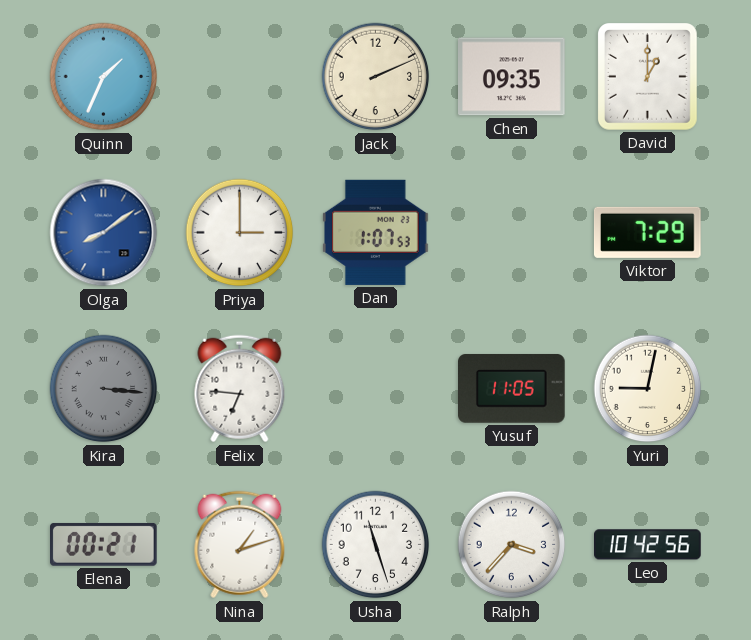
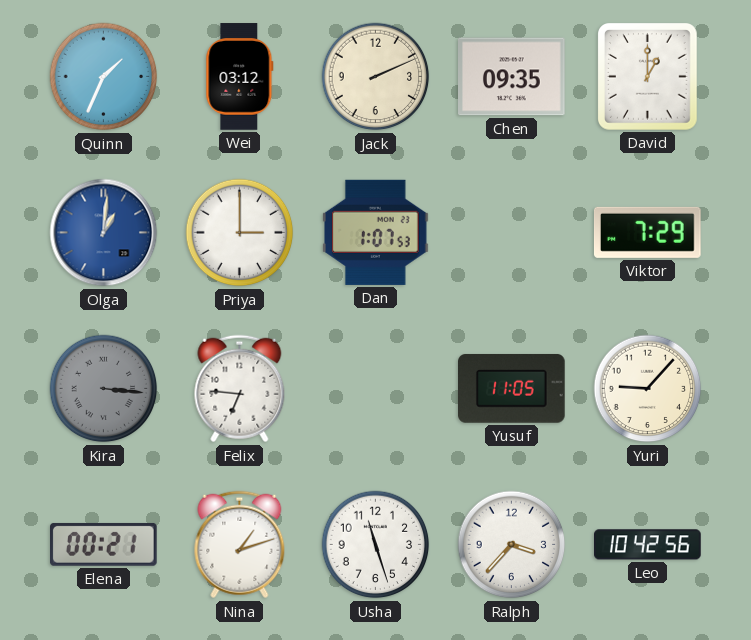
Wei: none -> 03:12 (240, 77)
Olga: 8:09 -> 1:01 (104, 233)
Yuri: 9:02 -> 9:07 (648, 389)
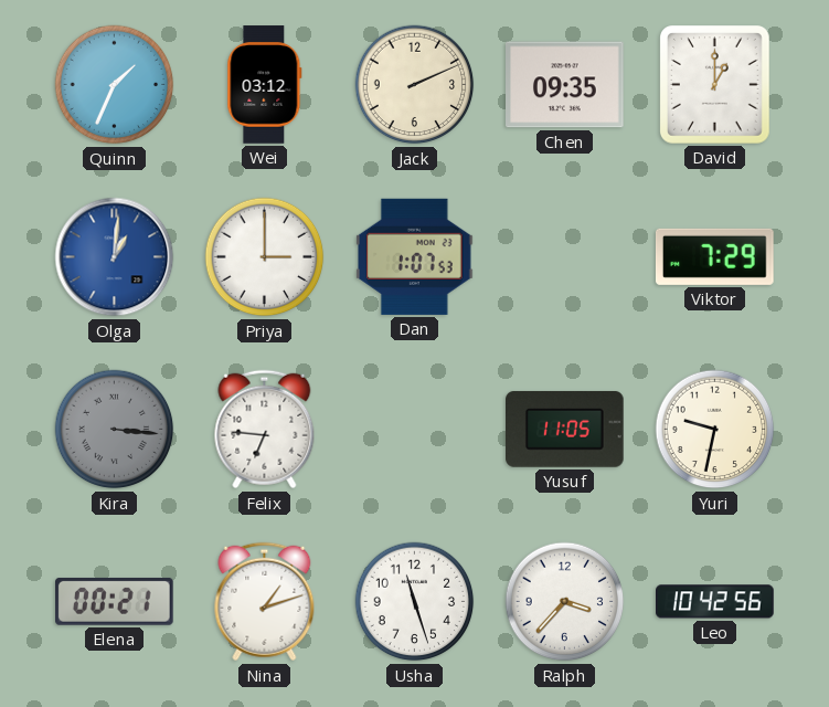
Yuri: 9:07 -> 9:32 (715, 430)
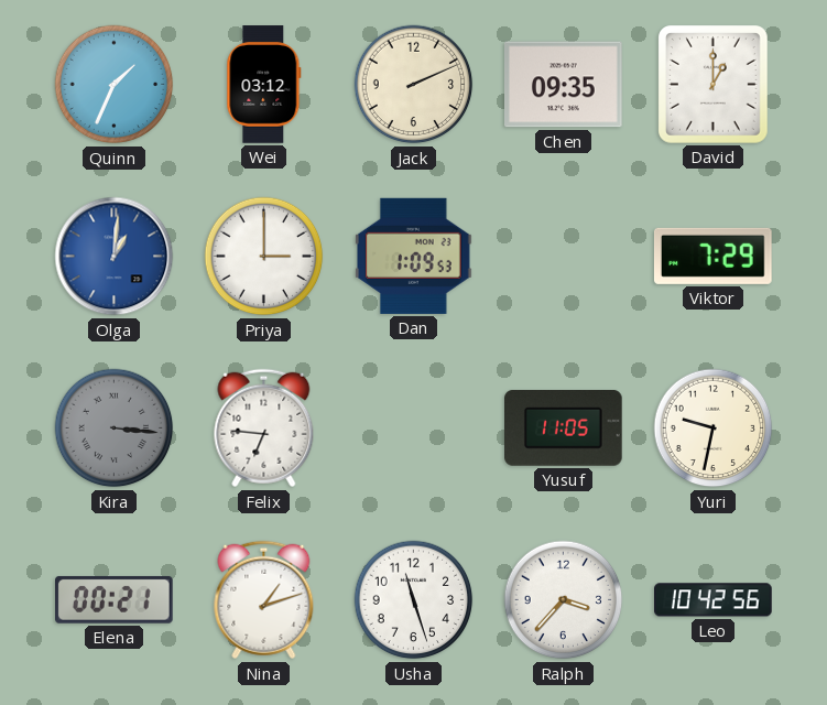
Dan: 1:07 -> 1:09 (414, 256)
